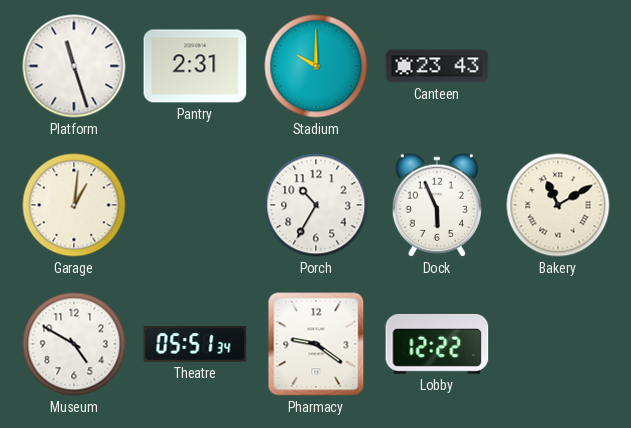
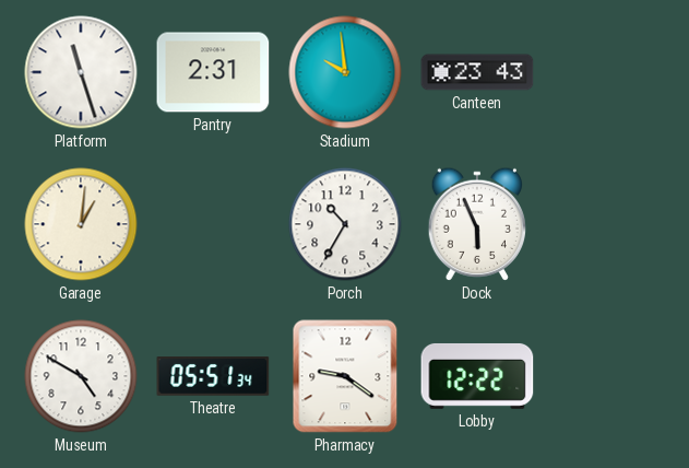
Stadium: 10:00 -> 9:59 (345, 72)
Bakery: 11:10 -> none (558, 205)
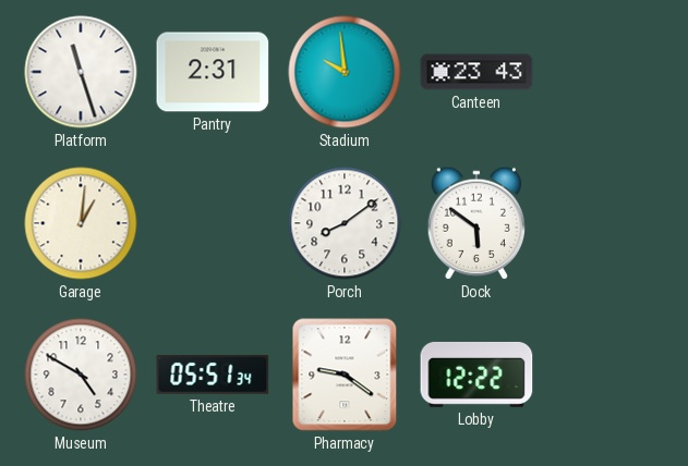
Porch: 10:35 -> 8:09 (345, 223)
Dock: 5:56 -> 5:51 (475, 223)
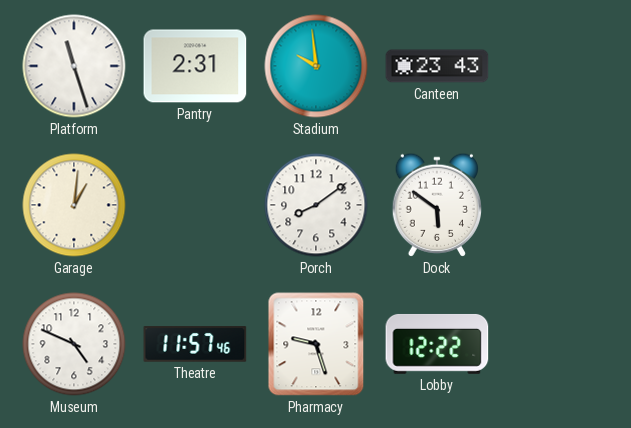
Museum: 4:50 -> 4:49 (74, 344)
Theatre: 05:51 -> 11:57 (195, 344)
Pharmacy: 9:21 -> 9:27 (316, 344)
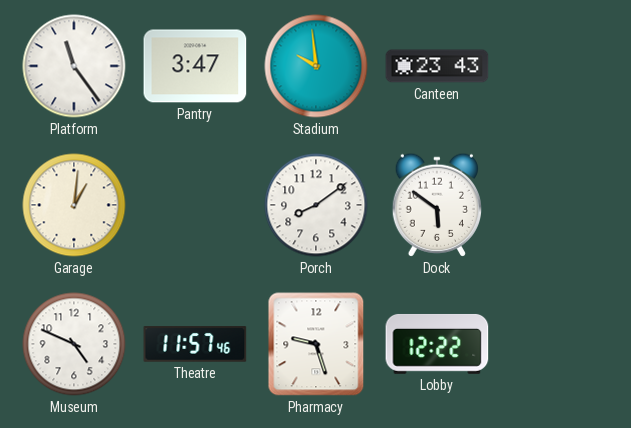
Platform: 11:27 -> 11:24 (74, 66)
Pantry: 2:31 -> 3:47 (195, 66)
